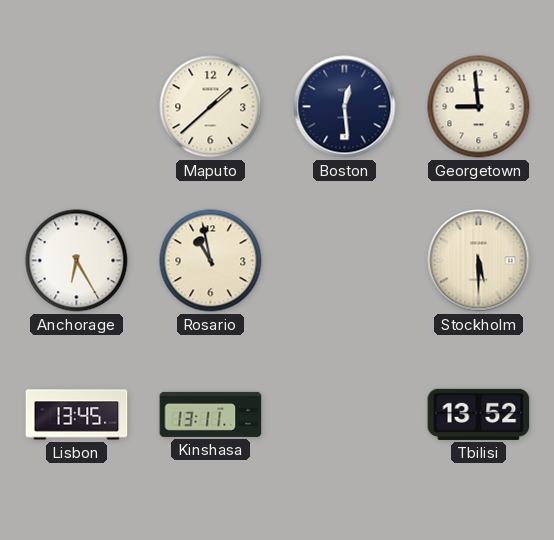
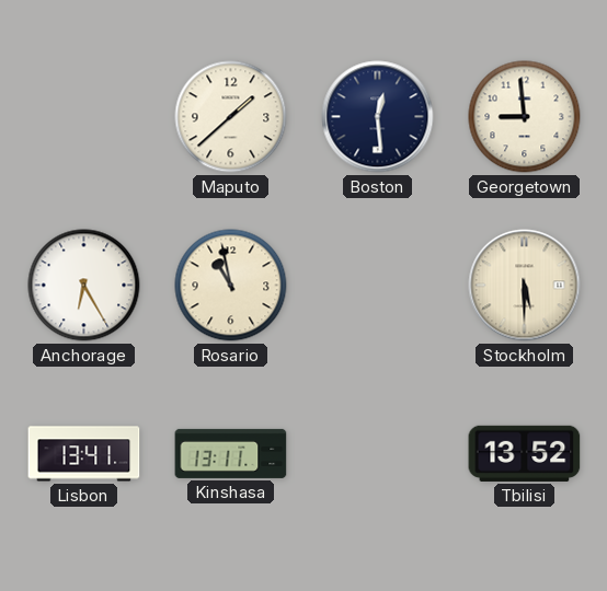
Lisbon: 13:45 -> 13:41 (84, 454)
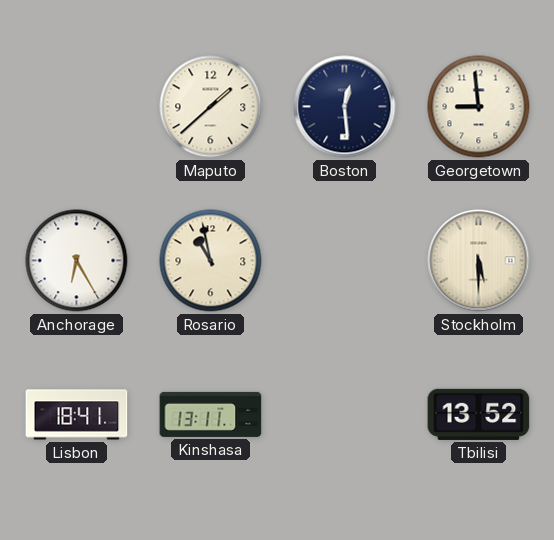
Lisbon: 13:41 -> 18:41 (77, 415)
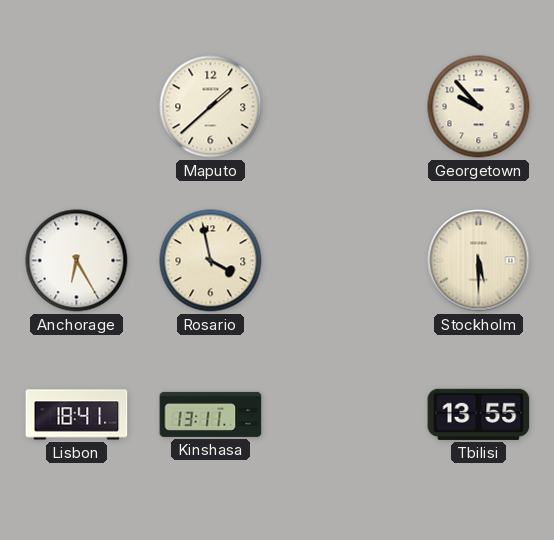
Boston: 12:29 -> none (345, 107)
Georgetown: 8:59 -> 9:53 (479, 107)
Rosario: 10:58 -> 3:58 (211, 261)
Tbilisi: 13:52 -> 13:55 (479, 414)
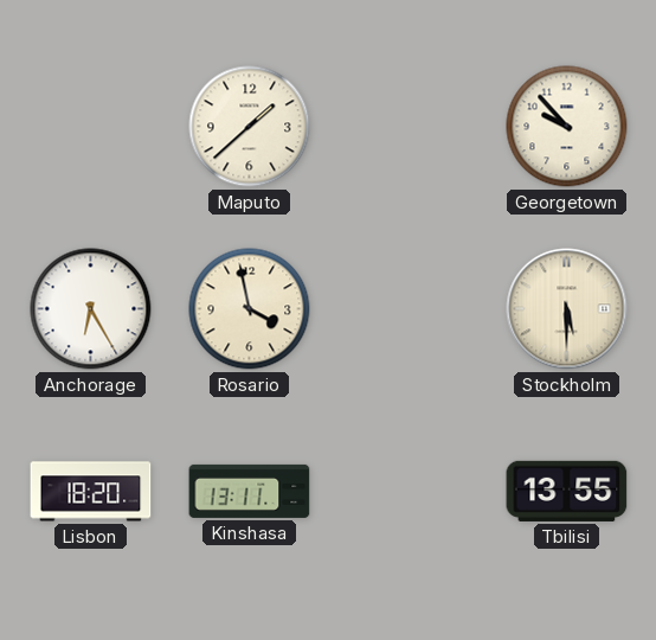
Lisbon: 18:41 -> 18:20 (91, 492)
